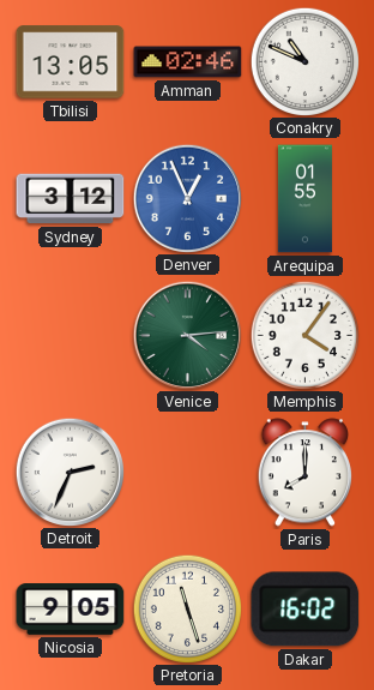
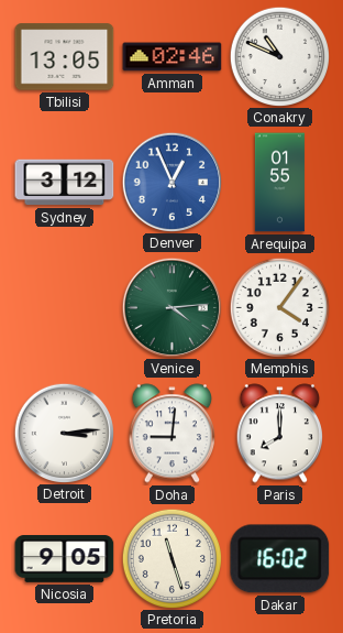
Detroit: 2:34 -> 3:14 (64, 433)
Doha: none -> 9:01 (171, 434)
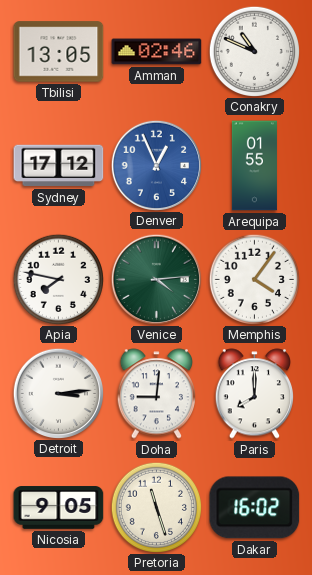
Sydney: 3:12 -> 17:12 (59, 166)
Apia: none -> 7:47 (58, 279)
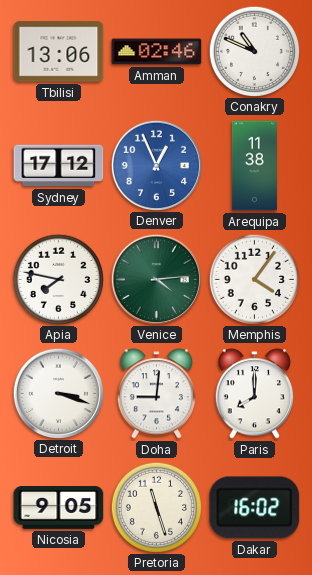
Tbilisi: 13:05 -> 13:06 (59, 52)
Arequipa: 01:55 -> 11:38 (254, 166)
Detroit: 3:14 -> 3:18 (58, 393)
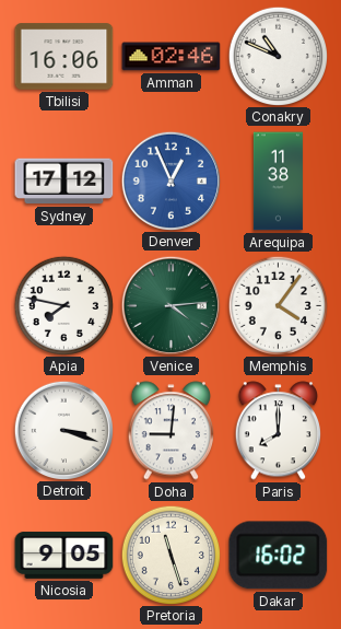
Tbilisi: 13:06 -> 16:06 (64, 57)
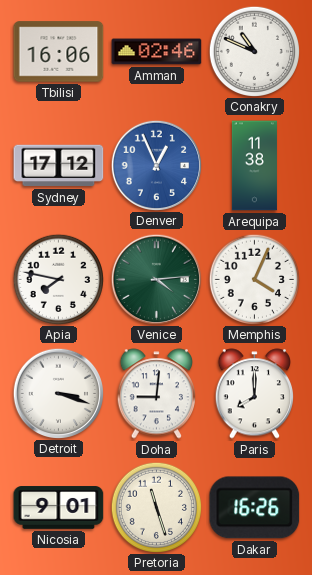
Memphis: 4:06 -> 4:04 (254, 279)
Nicosia: 9:05 -> 9:01 (59, 508)
Dakar: 16:02 -> 16:26 (255, 508)
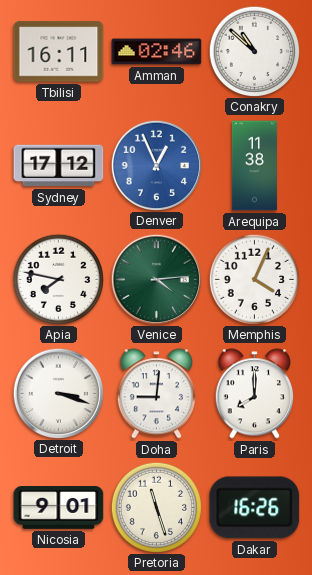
Tbilisi: 16:06 -> 16:11 (59, 52)
Conakry: 10:49 -> 10:52 (254, 51)
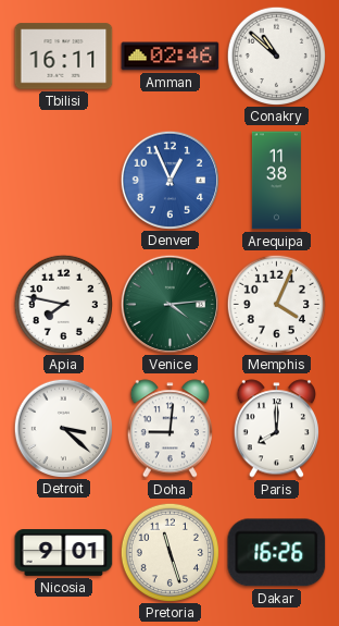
Sydney: 17:12 -> none (59, 166)
Detroit: 3:18 -> 3:22 (63, 428)
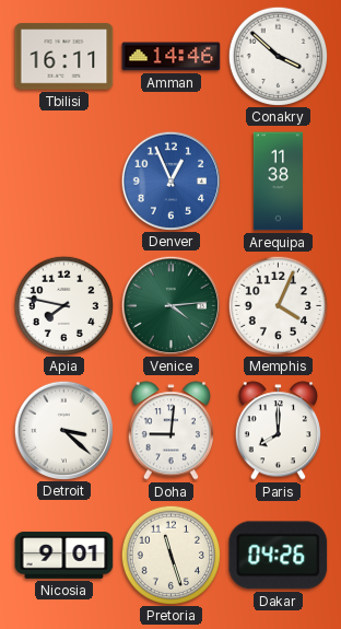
Amman: 02:46 -> 14:46 (172, 57)
Conakry: 10:52 -> 3:52 (278, 56)
Dakar: 16:26 -> 04:26 (279, 556)
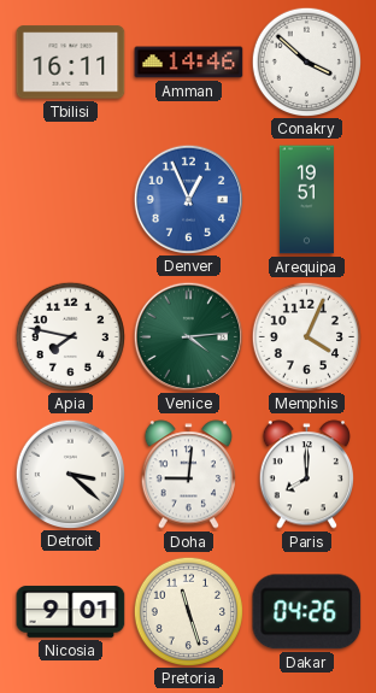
Arequipa: 11:38 -> 19:51 (306, 200)
